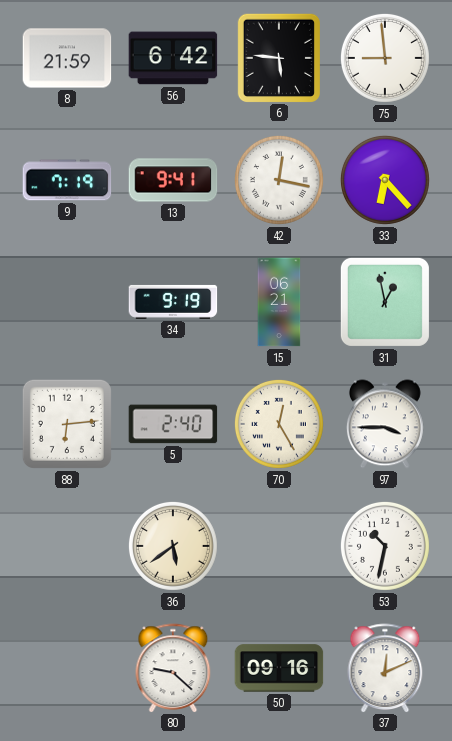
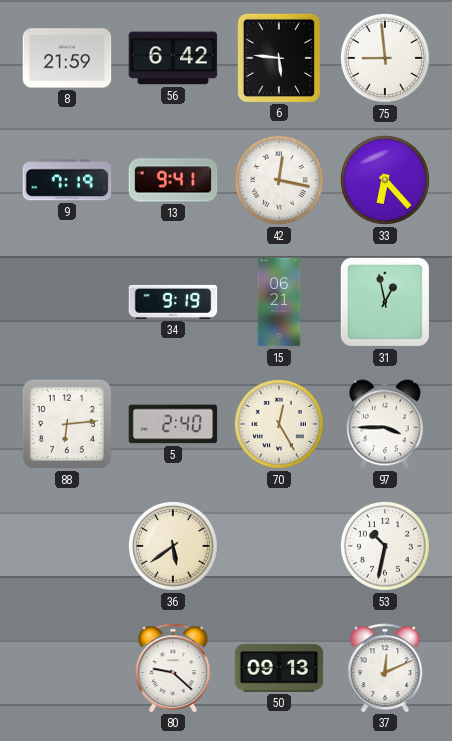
50: 09:16 -> 09:13 (279, 668)
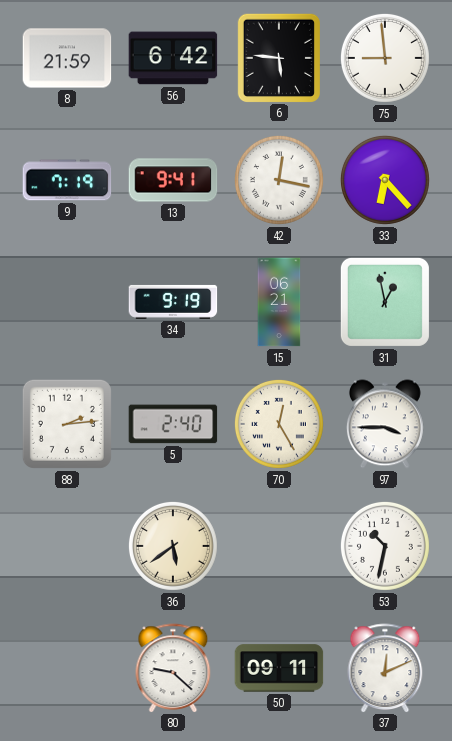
88: 6:14 -> 2:14 (67, 424)
50: 09:13 -> 09:11 (279, 668)
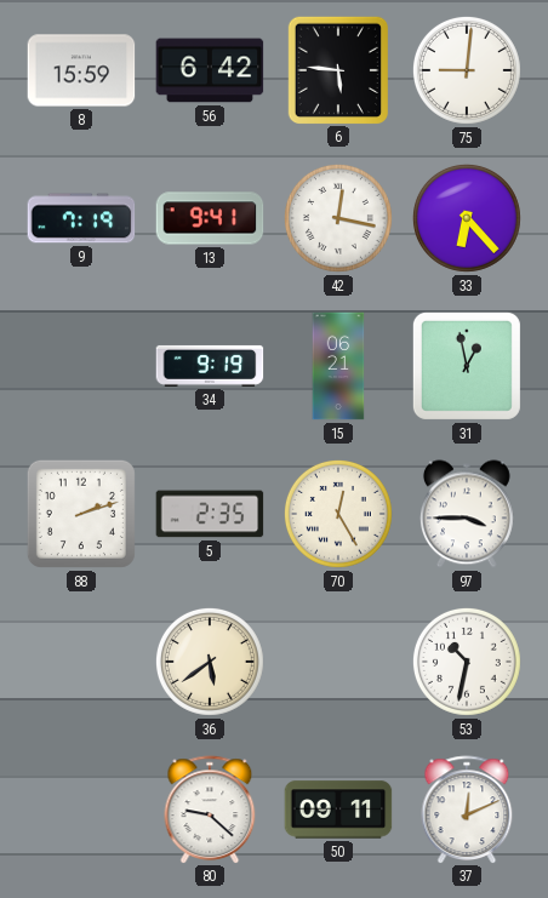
8: 21:59 -> 15:59 (81, 70)
75: 8:59 -> 9:01 (467, 70)
88: 2:14 -> 2:12 (81, 514)
5: 2:40 -> 2:35 (210, 514)
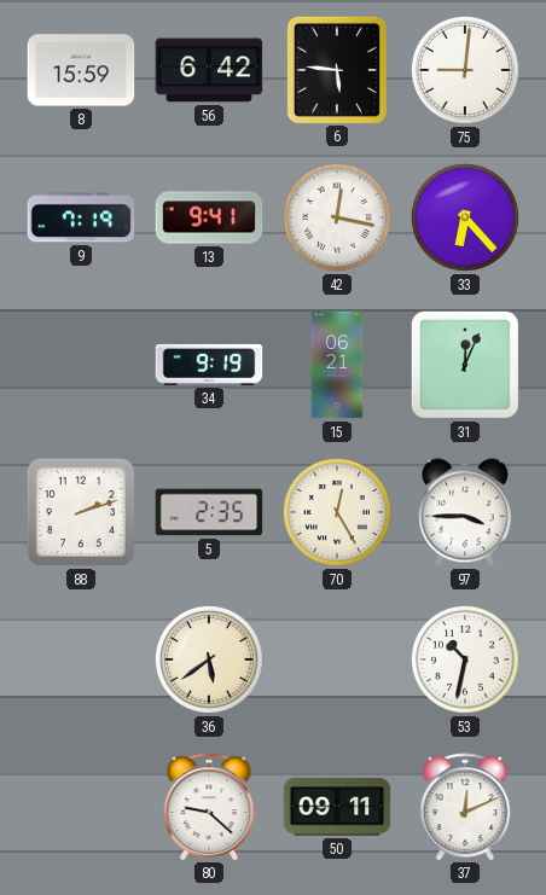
31: 12:58 -> 12:04 (465, 365)
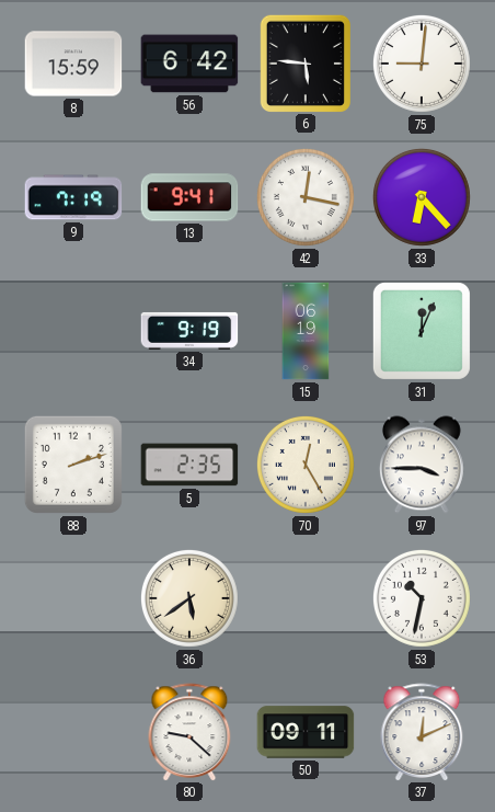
15: 06:21 -> 06:19 (306, 331)
